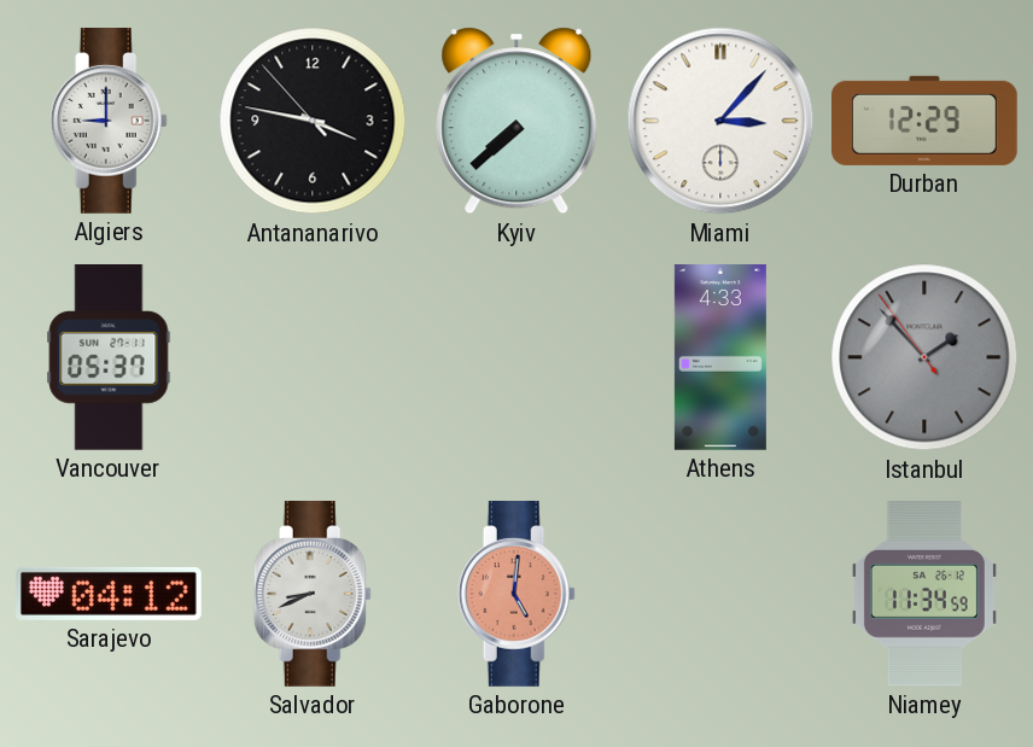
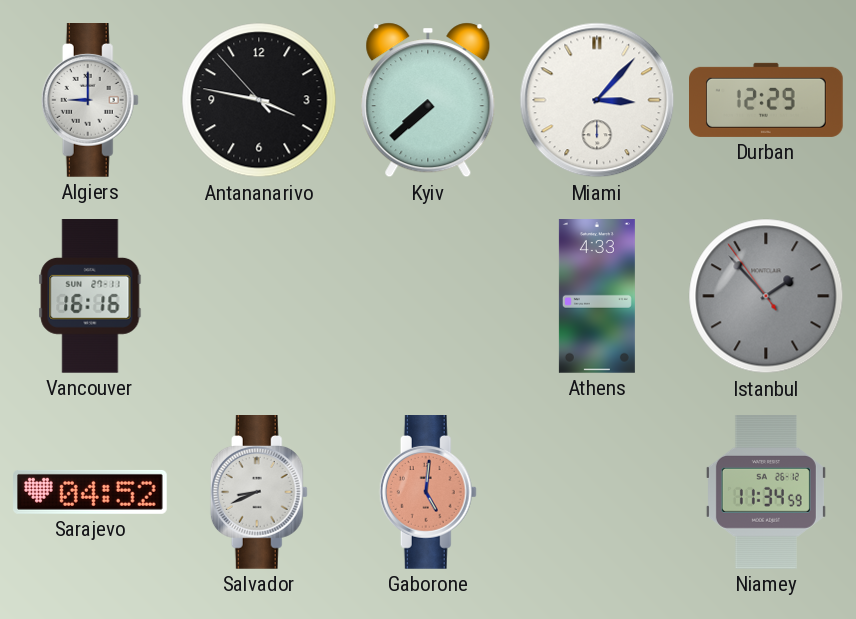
Vancouver: 05:37 -> 16:16 (90, 297)
Sarajevo: 04:12 -> 04:52 (91, 492)
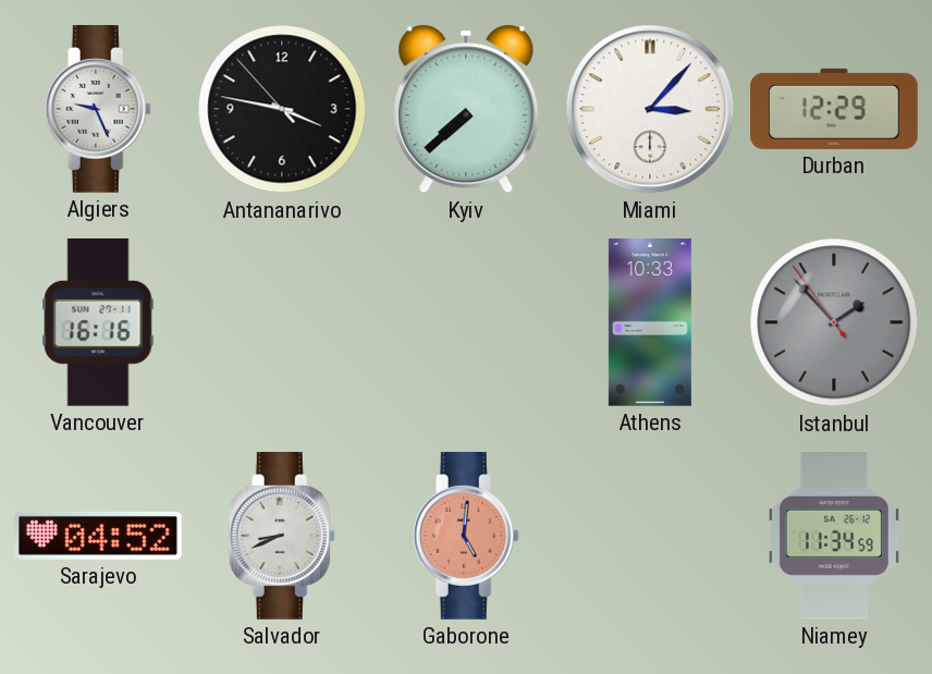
Algiers: 9:00 -> 9:26 (98, 110)
Athens: 4:33 -> 10:33 (650, 322)
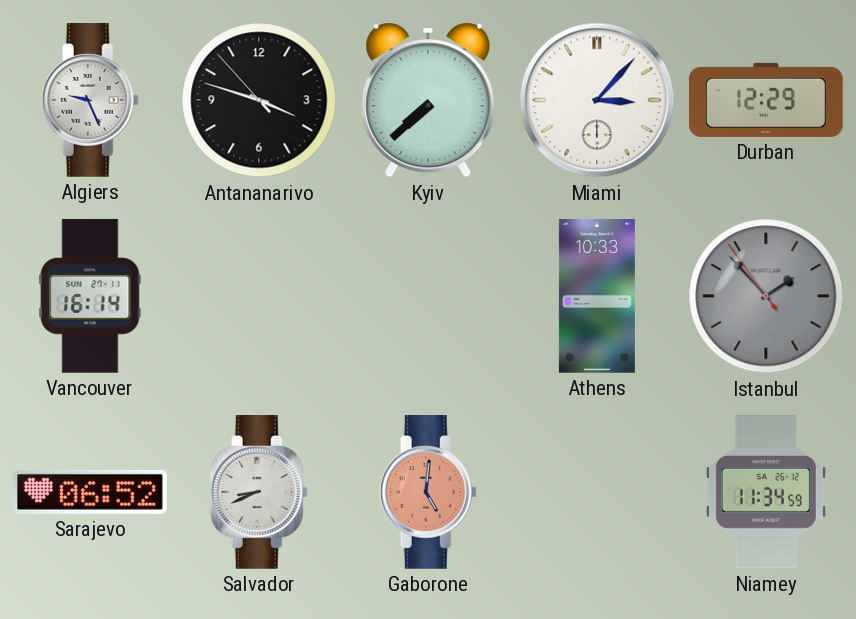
Antananarivo: 3:46 -> 3:47 (259, 100)
Vancouver: 16:16 -> 16:14 (90, 297)
Sarajevo: 04:52 -> 06:52 (91, 492)
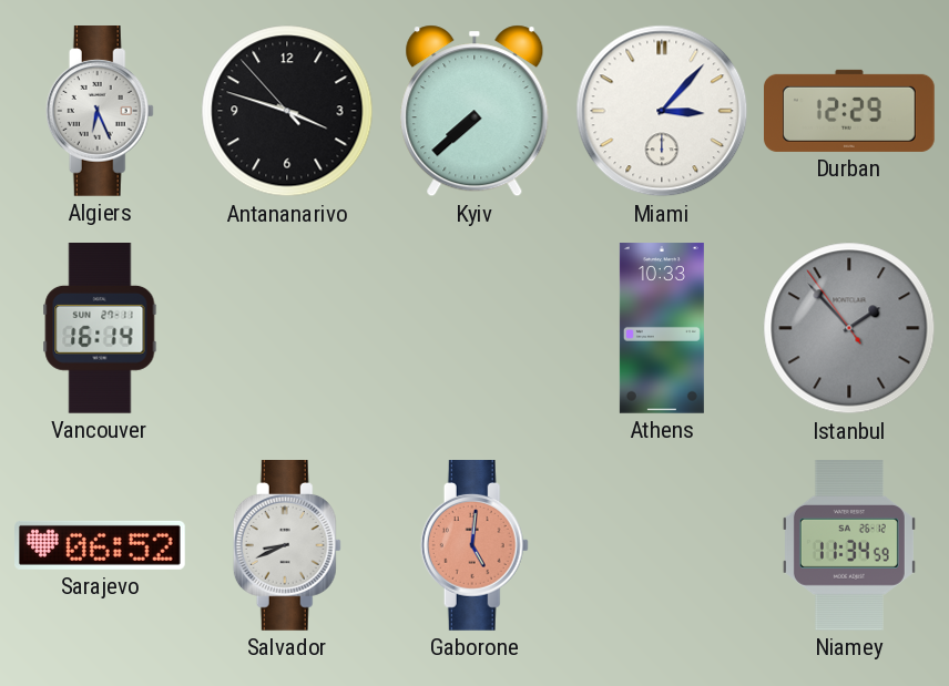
Algiers: 9:26 -> 6:26 (100, 112)
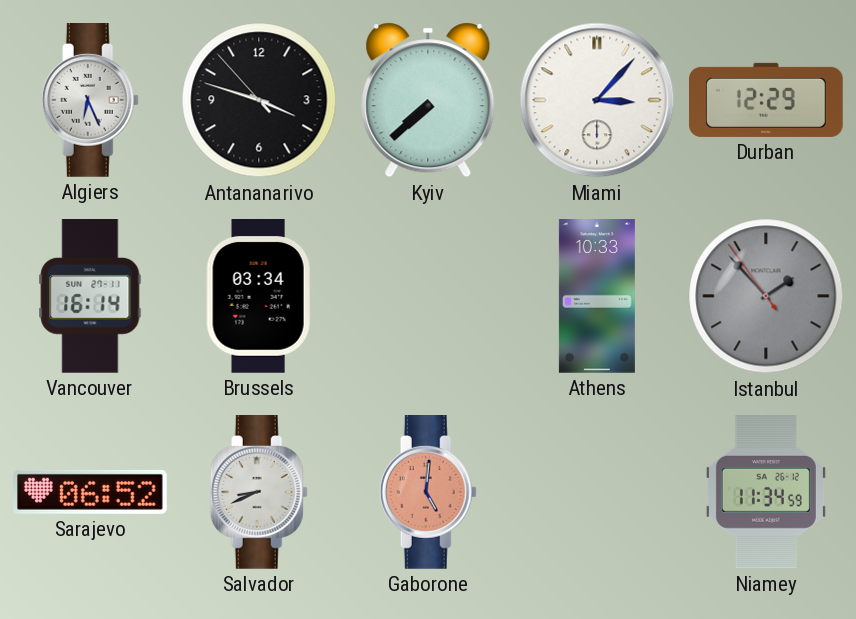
Brussels: none -> 03:34 (259, 297)
